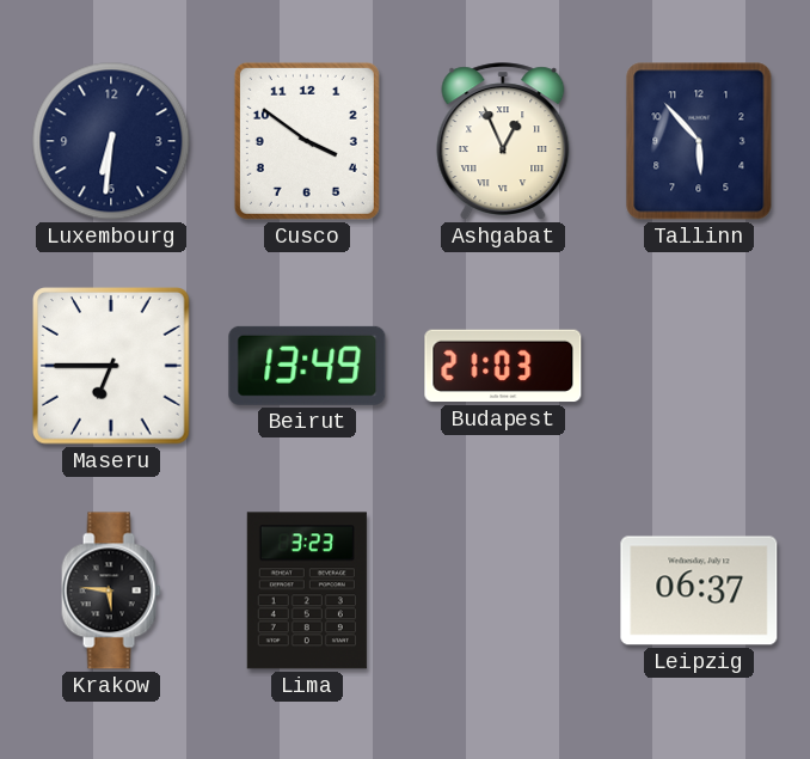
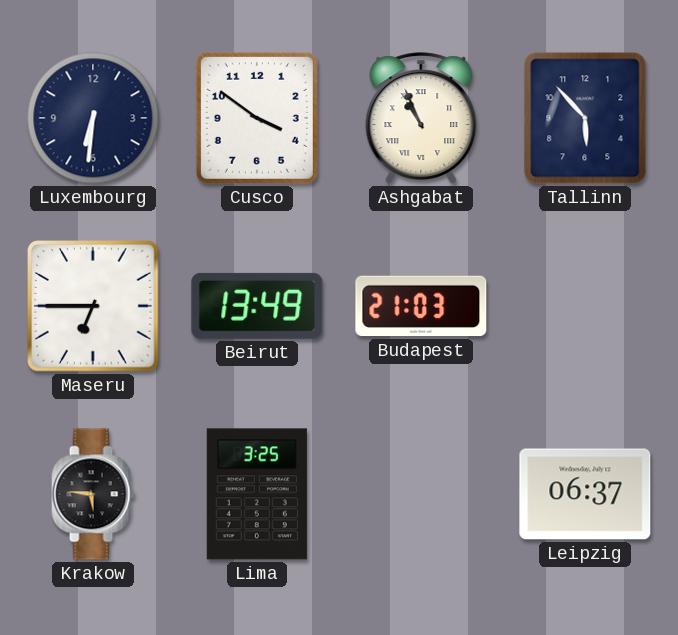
Ashgabat: 12:56 -> 10:56 (421, 118)
Lima: 3:23 -> 3:25 (257, 494)
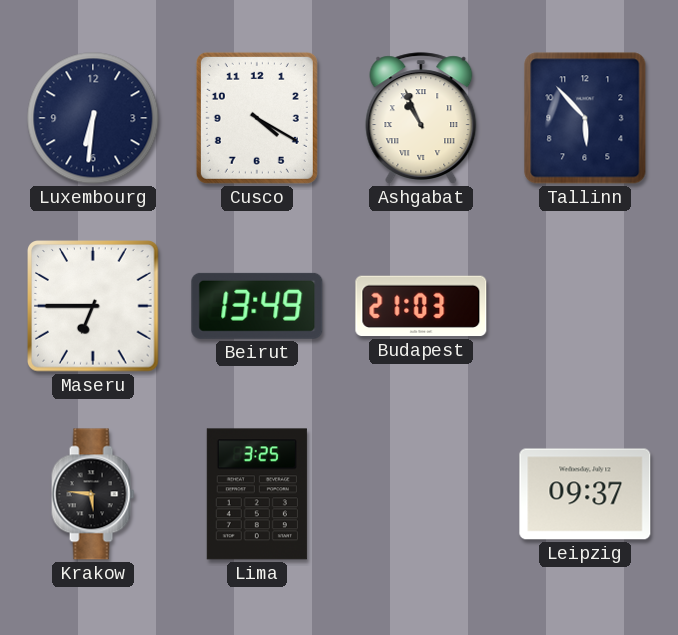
Cusco: 3:51 -> 4:20 (257, 118)
Leipzig: 06:37 -> 09:37 (585, 494)
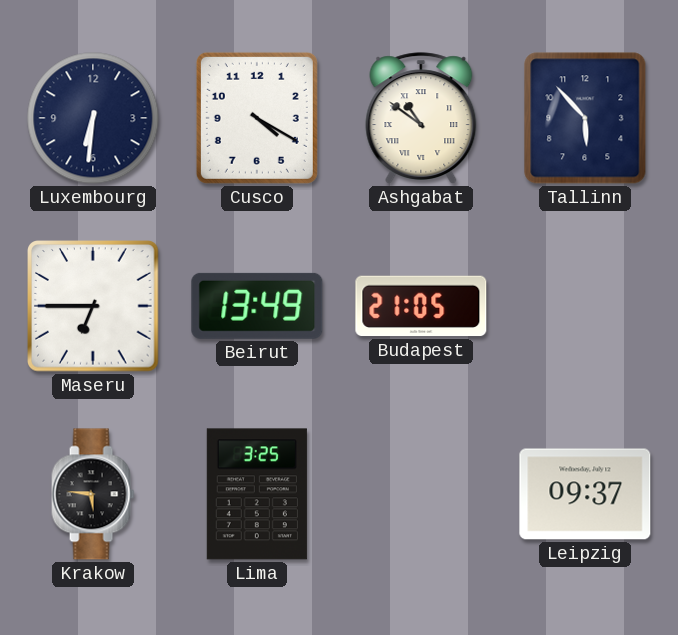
Ashgabat: 10:56 -> 10:51 (421, 118)
Budapest: 21:03 -> 21:05 (421, 306)
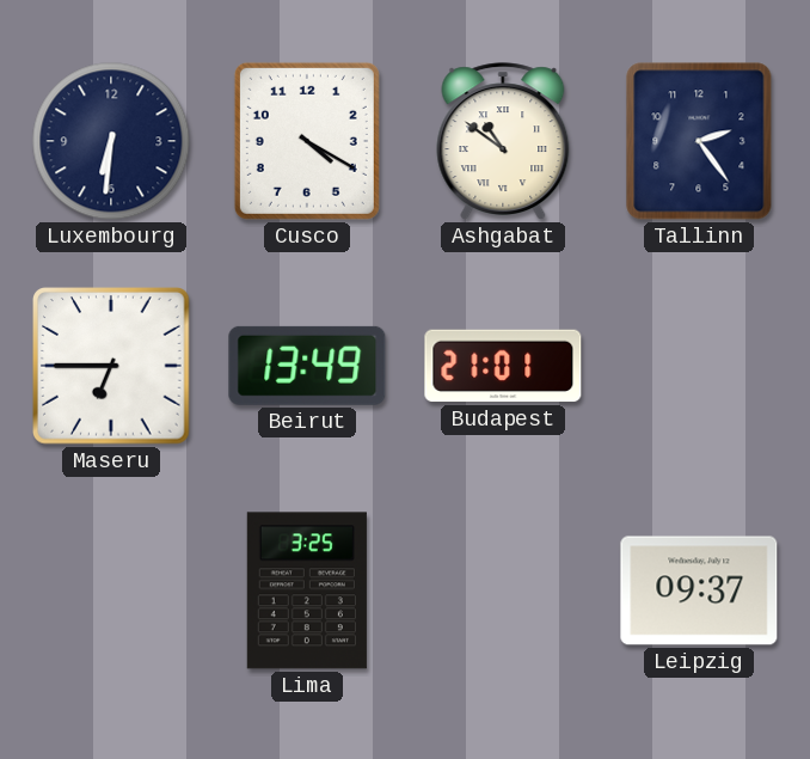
Tallinn: 5:53 -> 2:24 (699, 141)
Budapest: 21:05 -> 21:01 (503, 366)
Krakow: 5:46 -> none (93, 494)
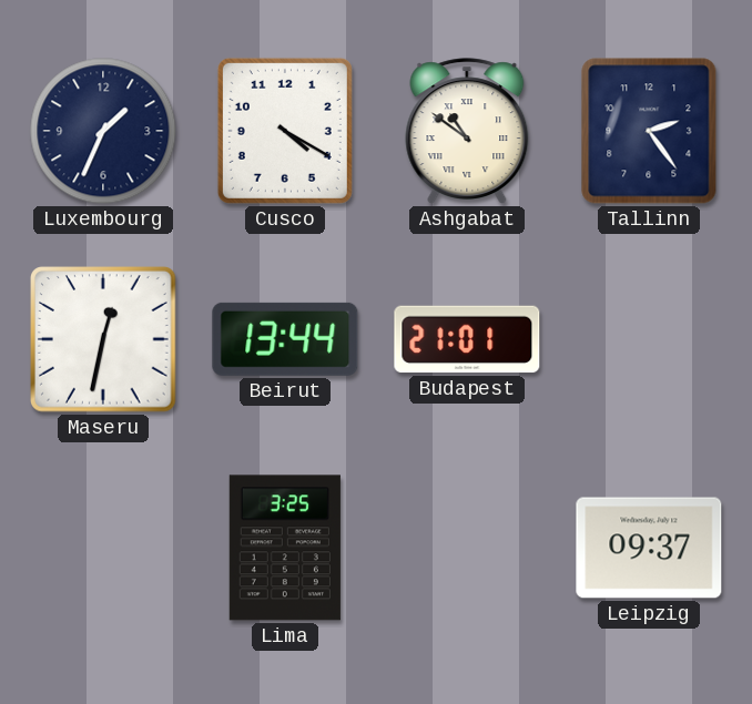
Luxembourg: 6:31 -> 1:34 (103, 131)
Maseru: 6:45 -> 12:32 (103, 339)
Beirut: 13:49 -> 13:44 (285, 339)
